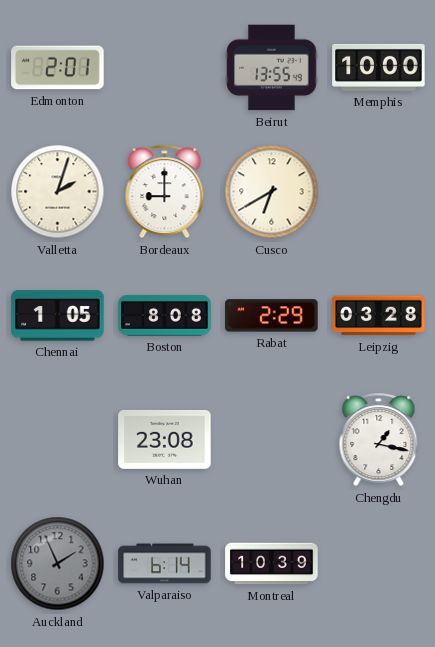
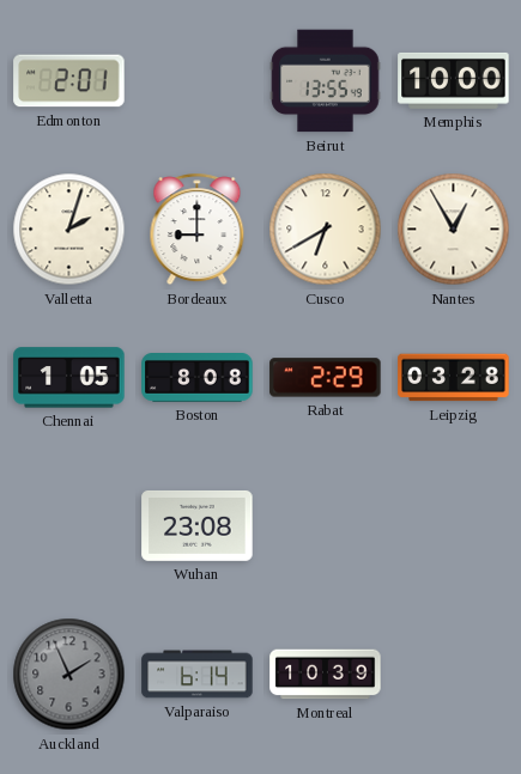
Nantes: none -> 12:55 (454, 230)
Chengdu: 1:17 -> none (379, 440)
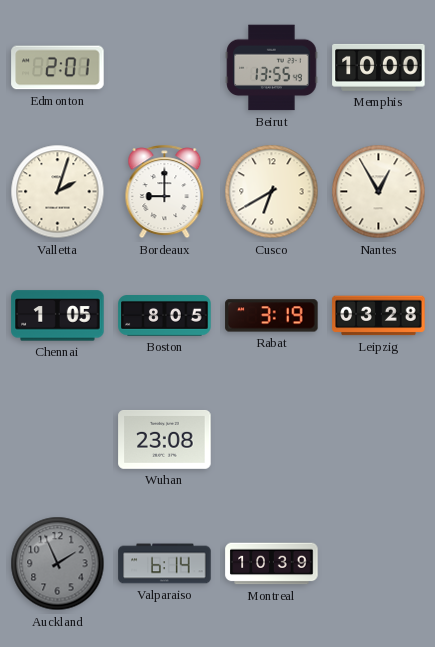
Boston: 8:08 -> 8:05 (165, 316)
Rabat: 2:29 -> 3:19 (272, 316)
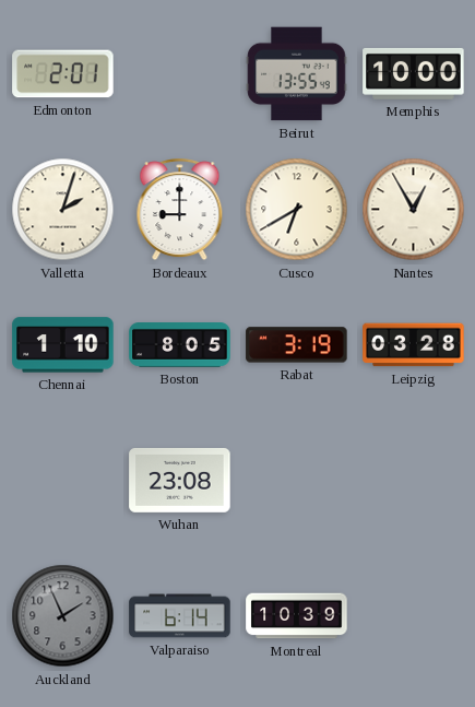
Chennai: 1:05 -> 1:10 (63, 345)
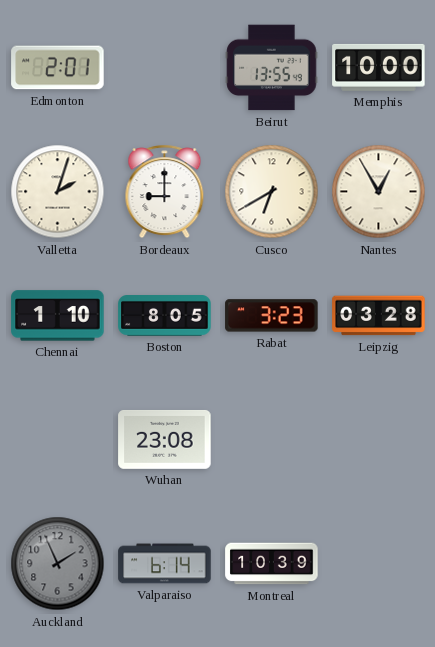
Rabat: 3:19 -> 3:23 (272, 316)
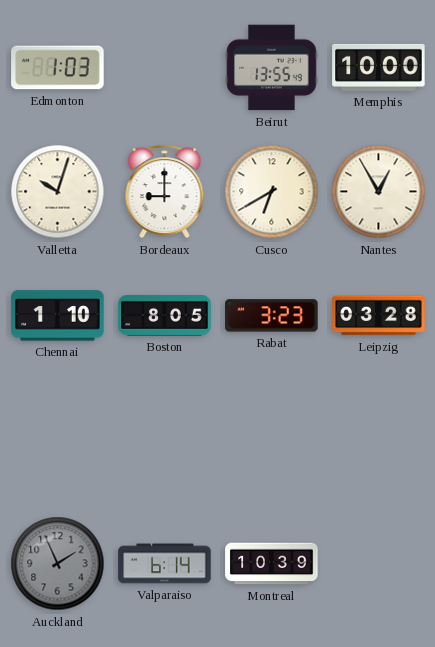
Edmonton: 2:01 -> 1:03 (58, 68)
Valletta: 2:03 -> 10:03 (58, 192)
Wuhan: 23:08 -> none (165, 439)
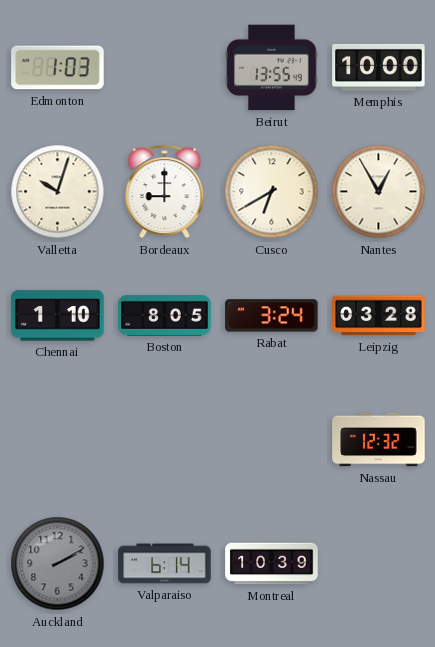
Rabat: 3:23 -> 3:24 (272, 316)
Nassau: none -> 12:32 (379, 440)
Auckland: 1:56 -> 2:10 (58, 564)
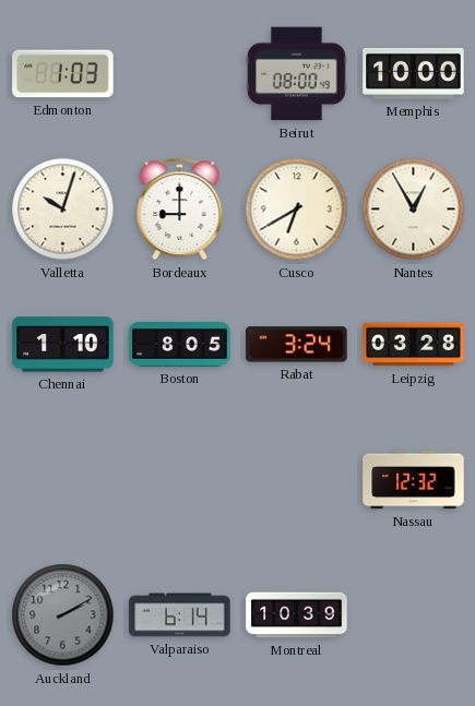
Beirut: 13:55 -> 08:00 (297, 74)
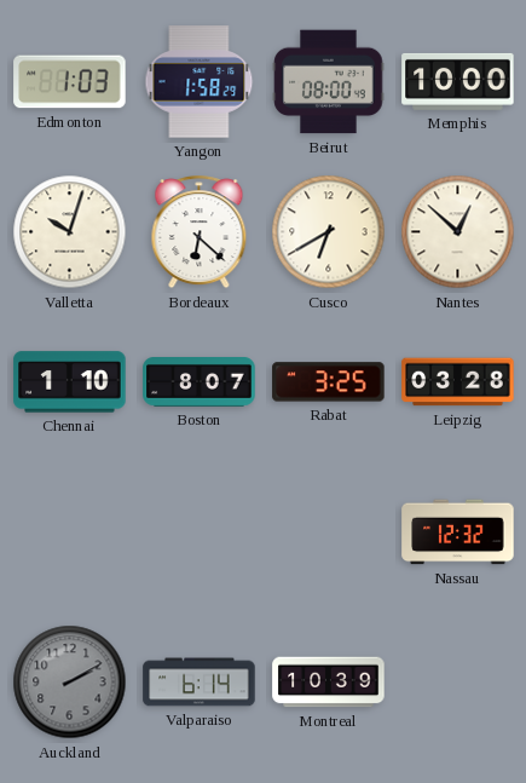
Yangon: none -> 1:58 (200, 82)
Bordeaux: 9:00 -> 6:22 (200, 232)
Nantes: 12:55 -> 12:52 (458, 232)
Boston: 8:05 -> 8:07 (200, 382)
Rabat: 3:24 -> 3:25 (329, 382)
